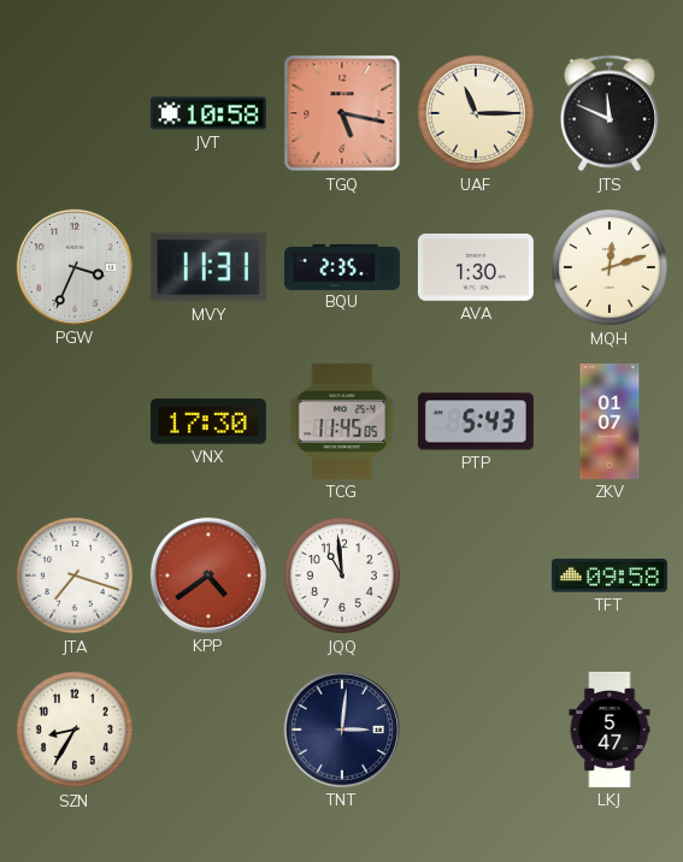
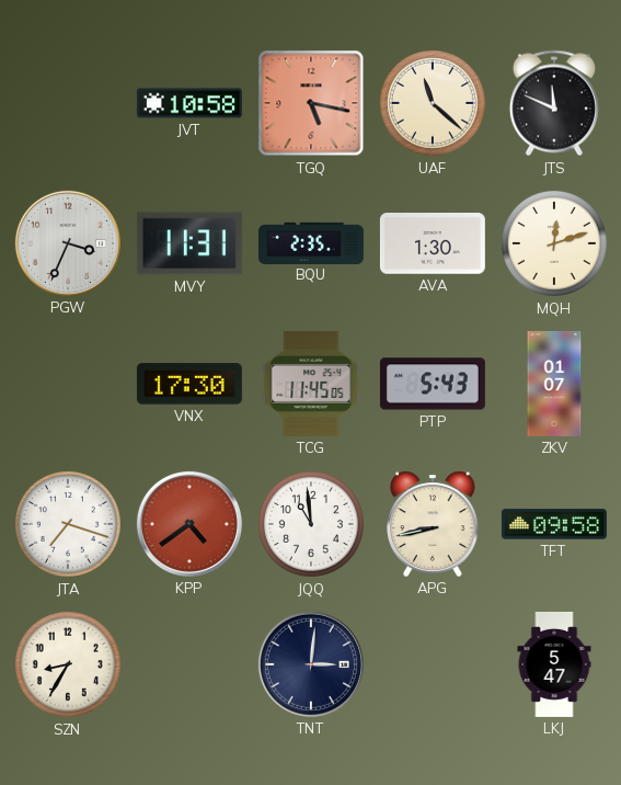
UAF: 11:15 -> 11:22 (433, 103)
APG: none -> 8:43 (433, 524)
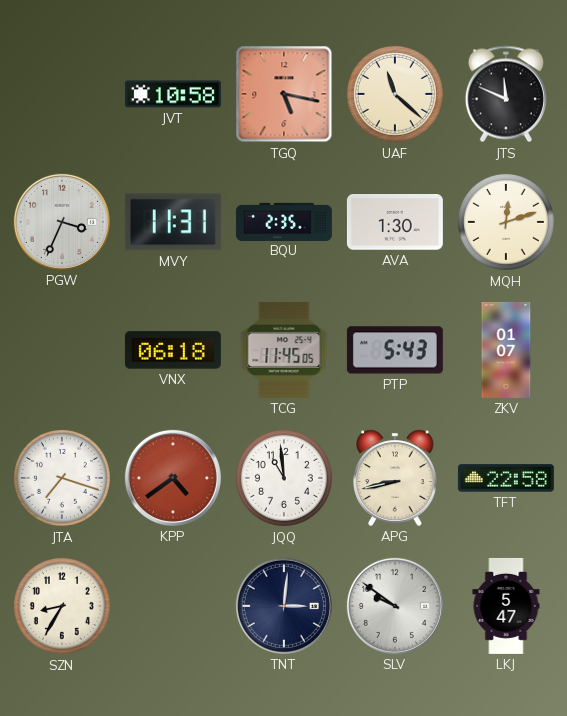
VNX: 17:30 -> 06:18 (173, 350)
TFT: 09:58 -> 22:58 (506, 478)
SLV: none -> 9:51 (395, 606)
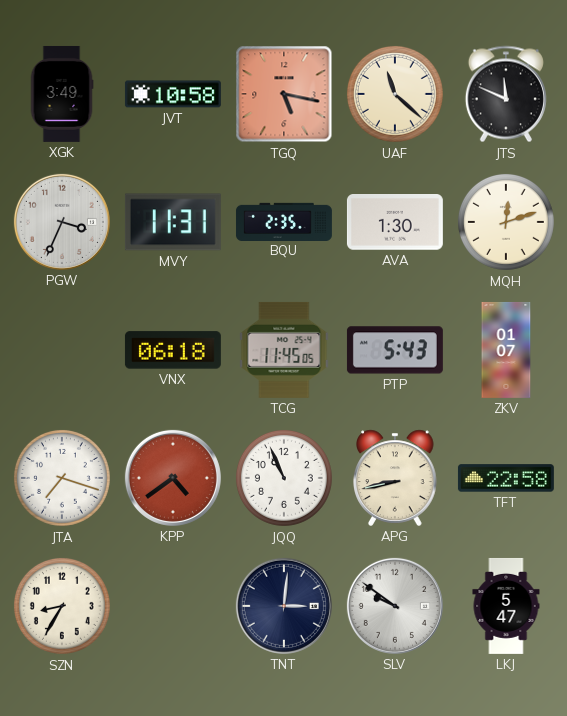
XGK: none -> 3:49 (62, 94)
JQQ: 10:59 -> 10:56 (284, 478)
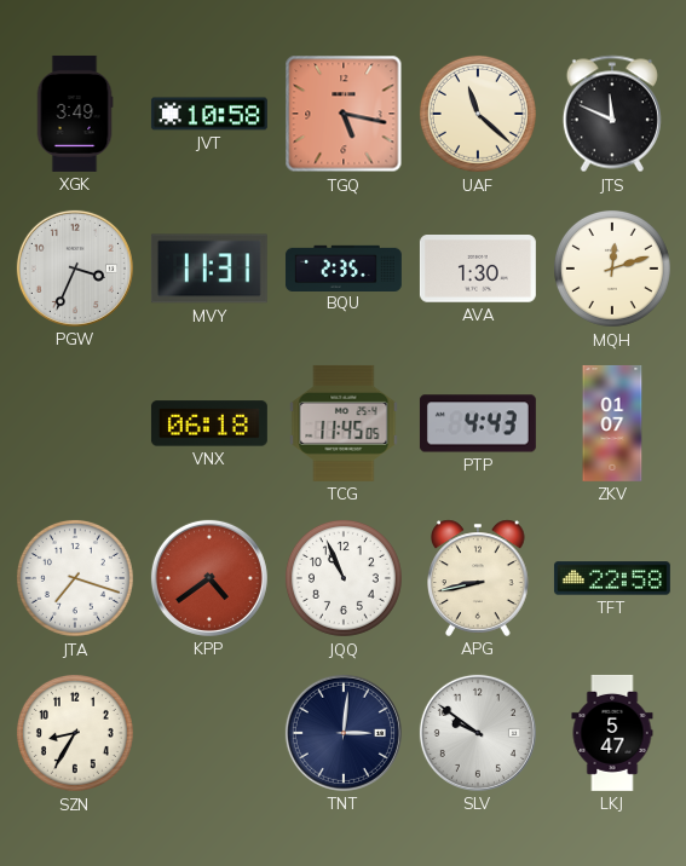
PTP: 5:43 -> 4:43 (478, 423)
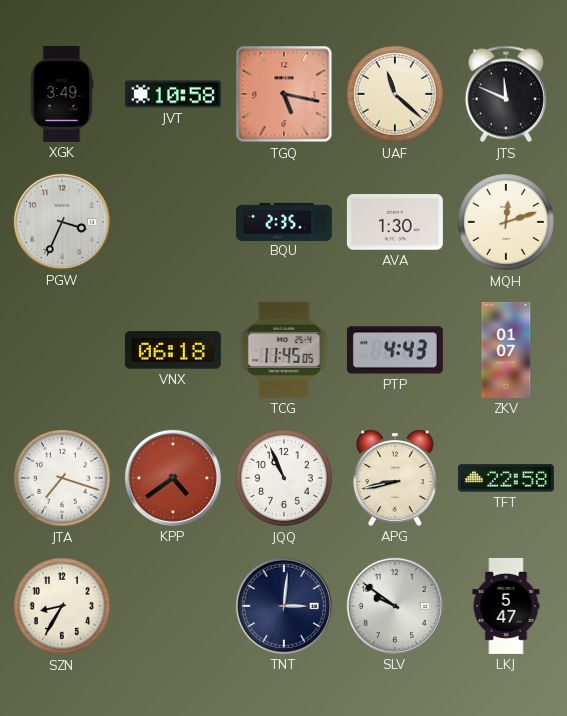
MVY: 11:31 -> none (209, 269)
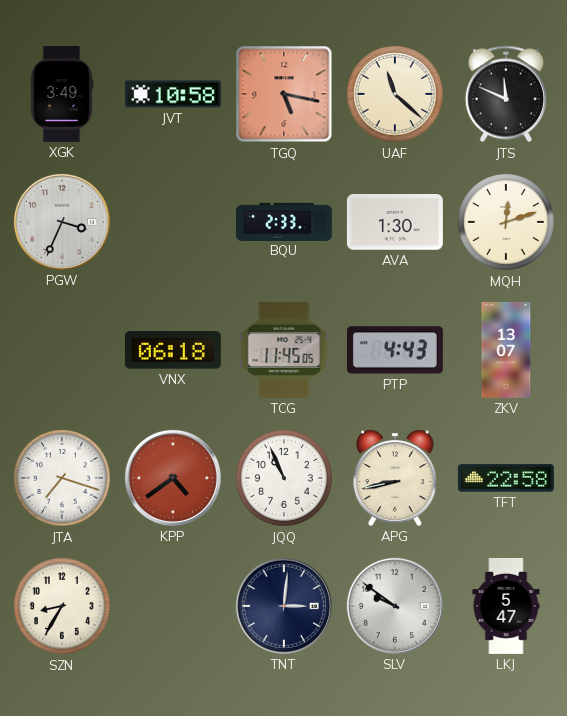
BQU: 2:35 -> 2:33 (284, 221)
ZKV: 01:07 -> 13:07 (506, 350)
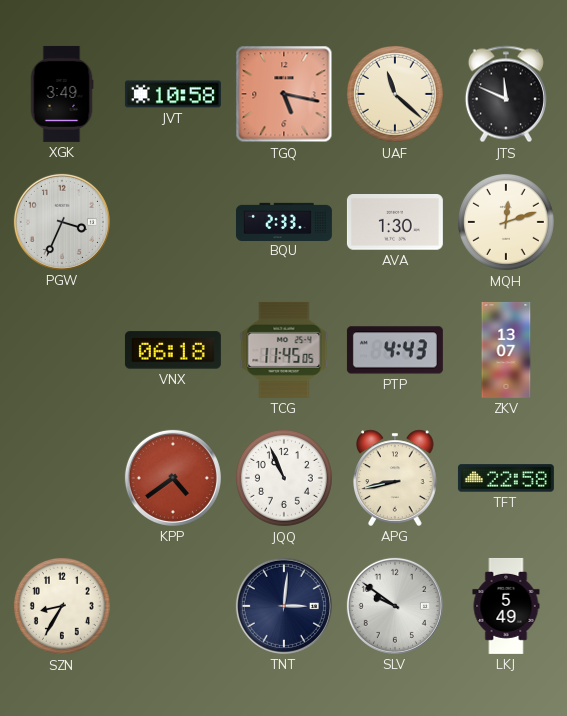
JTA: 7:18 -> none (62, 478)
LKJ: 5:47 -> 5:49 (506, 606)
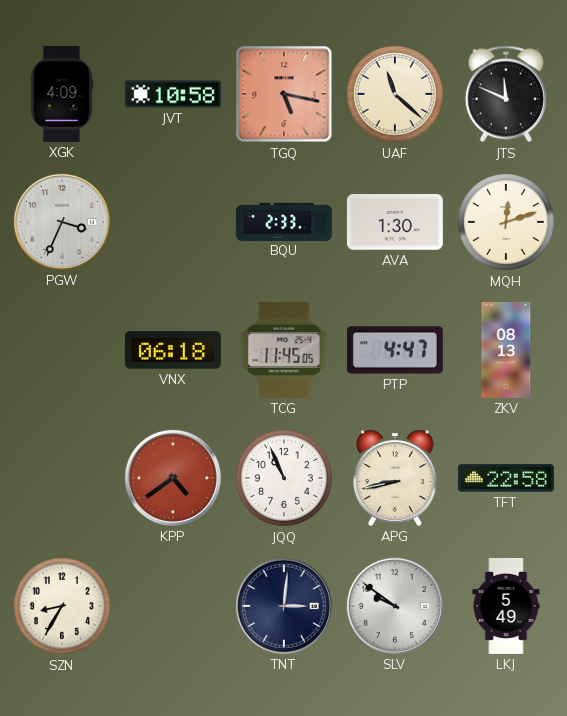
XGK: 3:49 -> 4:09 (62, 94)
PTP: 4:43 -> 4:47 (395, 350)
ZKV: 13:07 -> 08:13 (506, 350)
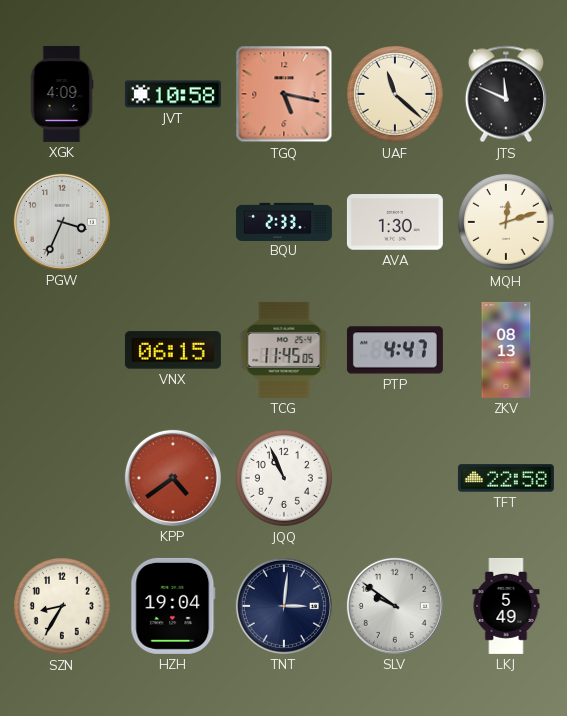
VNX: 06:18 -> 06:15 (173, 350)
APG: 8:43 -> none (395, 478)
HZH: none -> 19:04 (173, 606)
